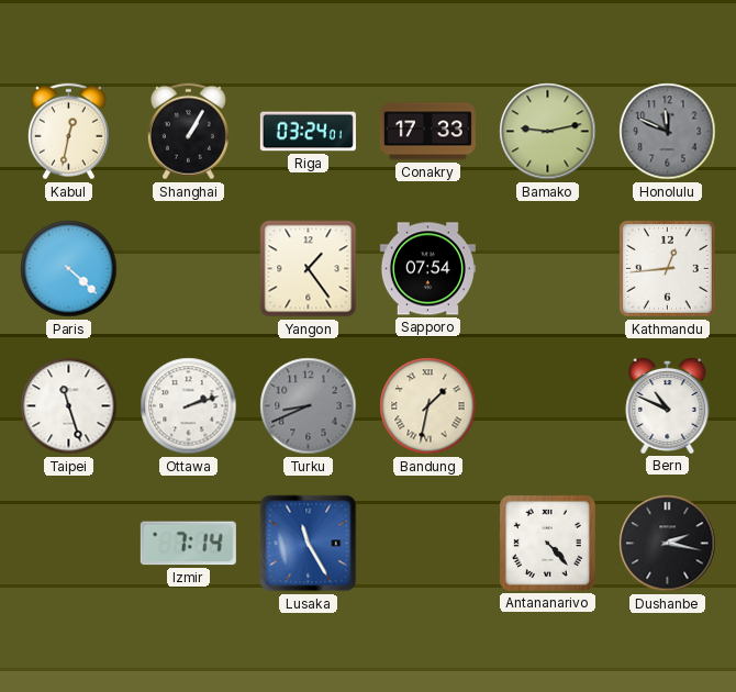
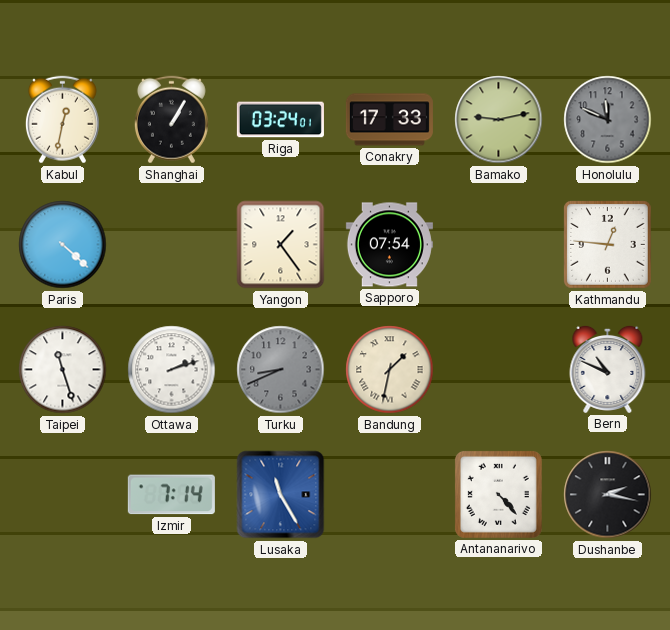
Kathmandu: 12:44 -> 12:46 (608, 245)
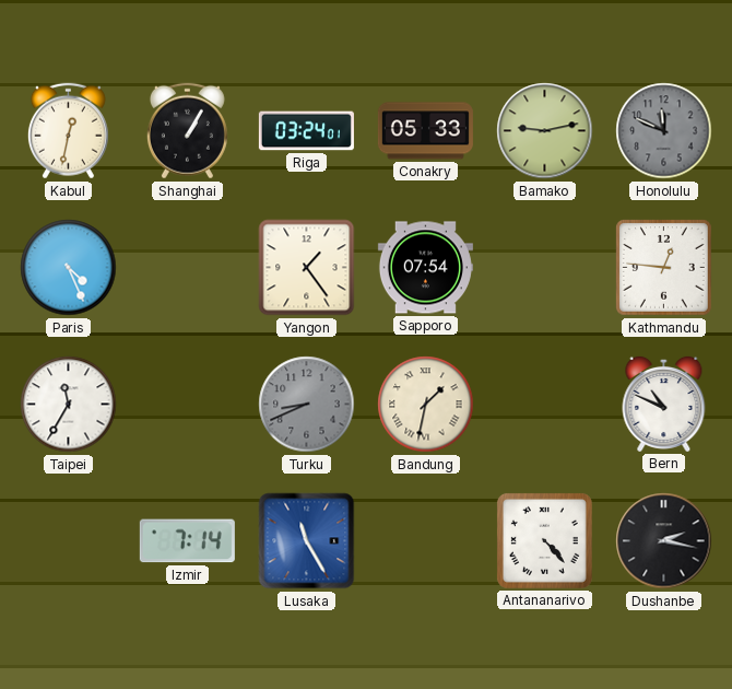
Conakry: 17:33 -> 05:33 (425, 131)
Paris: 4:22 -> 4:26 (69, 268)
Taipei: 11:27 -> 11:35 (69, 405)
Ottawa: 2:12 -> none (172, 370)
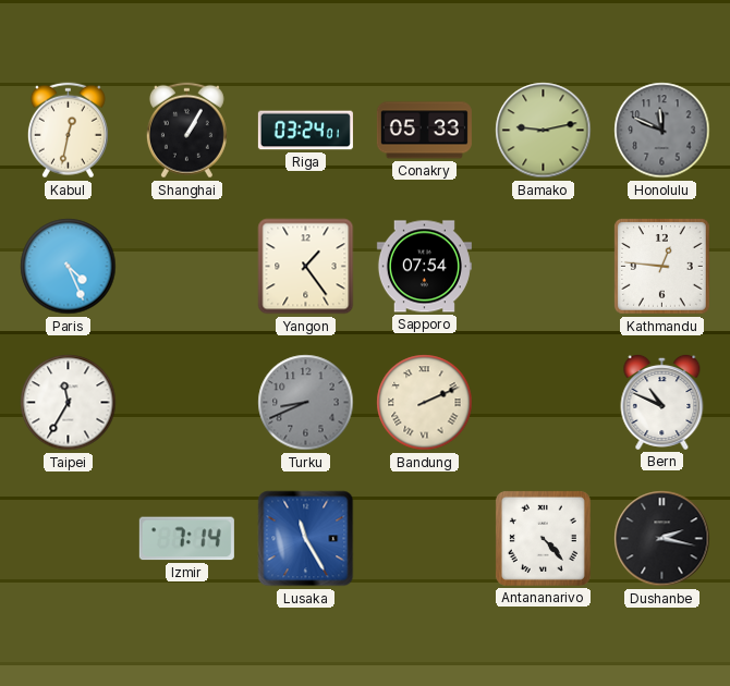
Bandung: 1:32 -> 2:11 (425, 403)
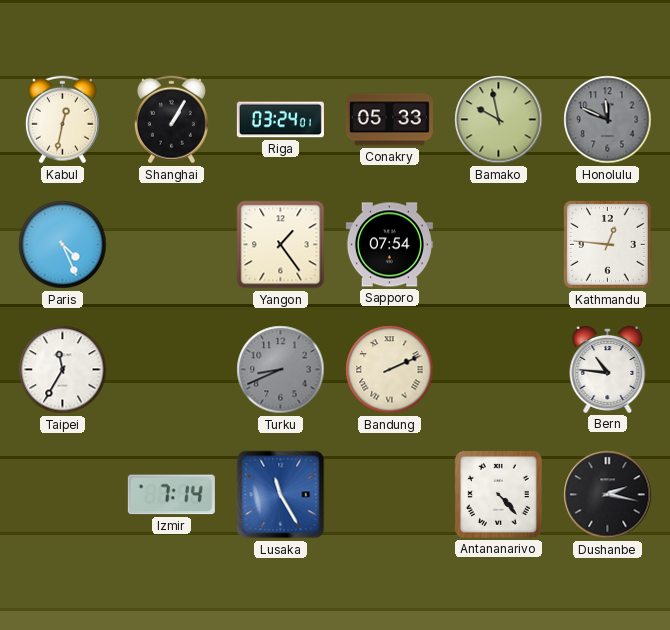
Bamako: 9:13 -> 9:58 (499, 120)
Bern: 10:49 -> 10:46 (608, 369)
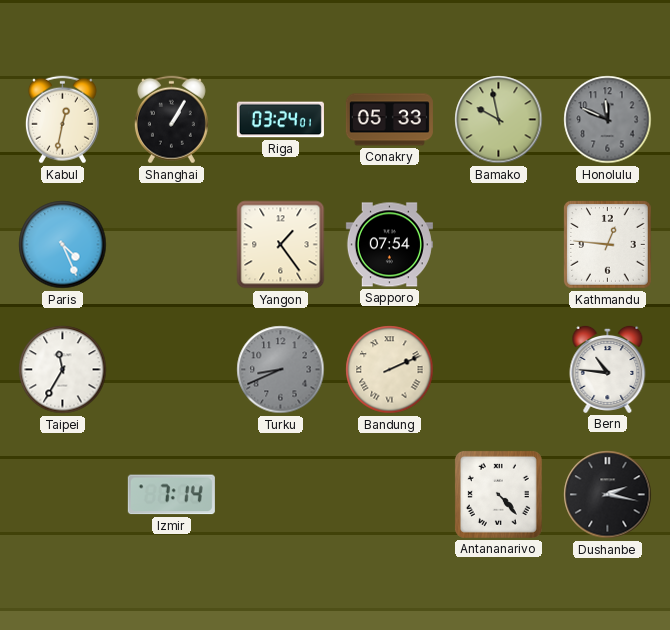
Lusaka: 11:25 -> none (281, 495)
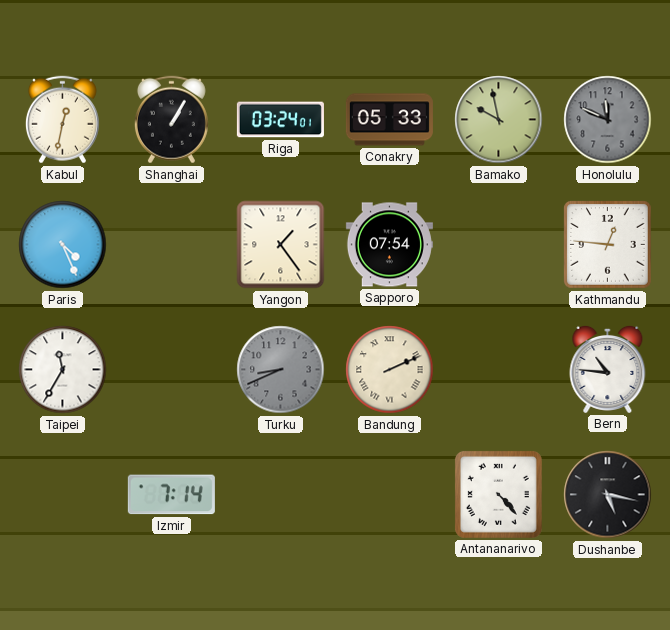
Dushanbe: 2:17 -> 5:17 (608, 495)
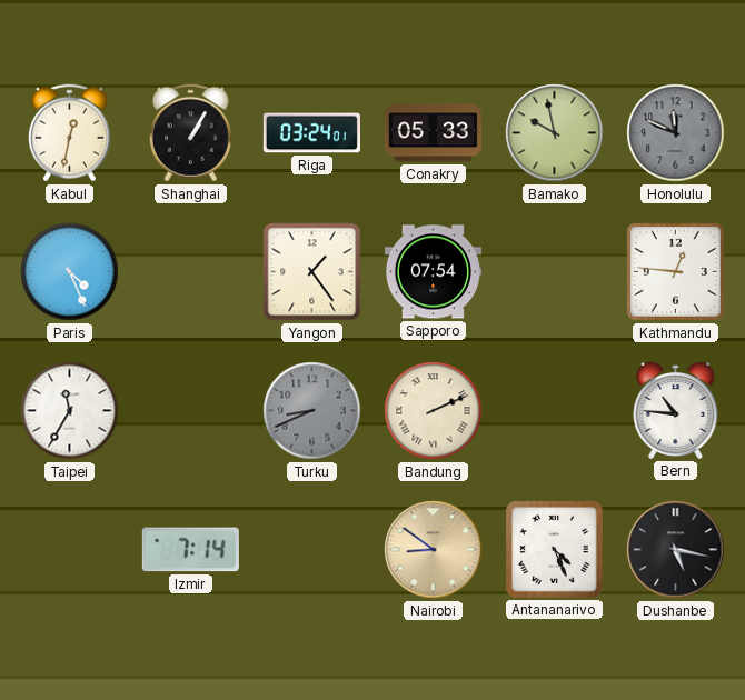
Nairobi: none -> 8:51 (434, 550)
Antananarivo: 4:23 -> 4:26 (554, 549)
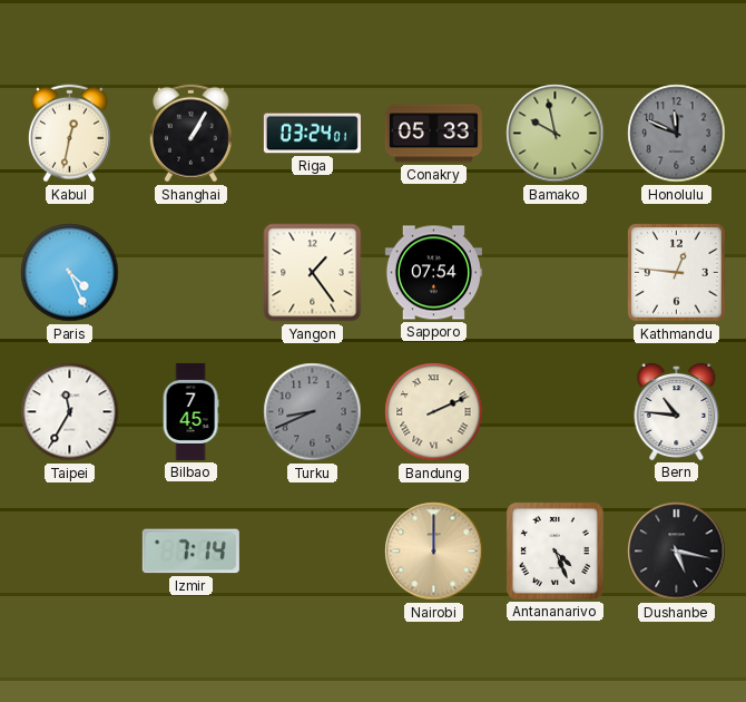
Bilbao: none -> 7:45 (190, 411)
Nairobi: 8:51 -> 12:00 (434, 552)
